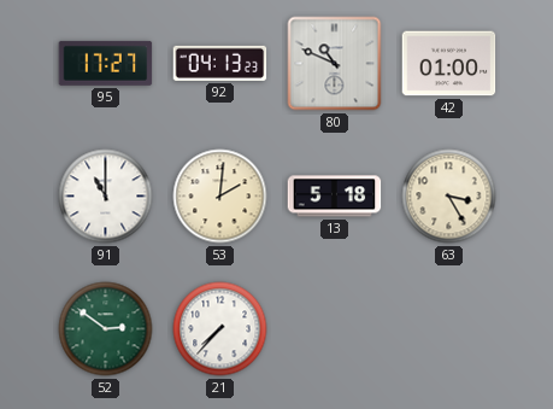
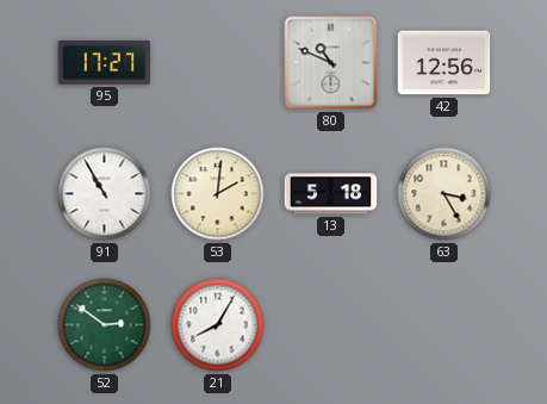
92: 04:13 -> none (220, 63)
42: 01:00 -> 12:56 (445, 63)
91: 11:00 -> 10:55 (105, 194)
21: 7:37 -> 8:05 (218, 325)
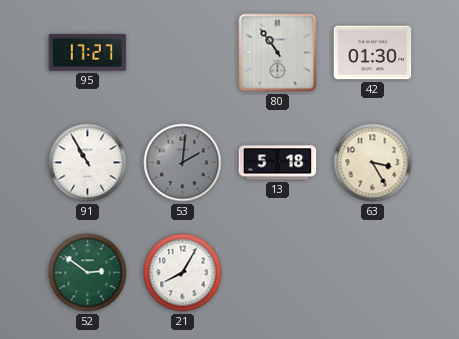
80: 10:49 -> 10:54 (278, 53)
42: 12:56 -> 01:30 (373, 53)
53 dial: cream -> grey (183, 163)
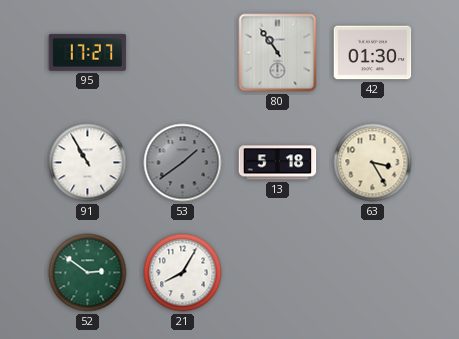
53: 2:01 -> 1:39 (183, 163)
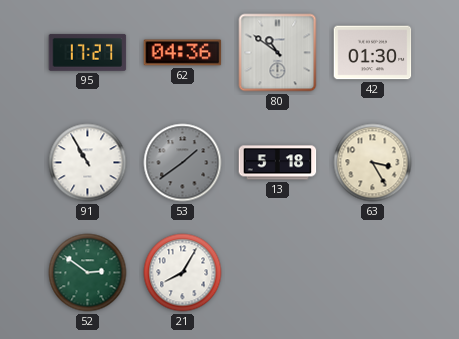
62: none -> 04:36 (183, 53)
80: 10:54 -> 10:51 (278, 53)
